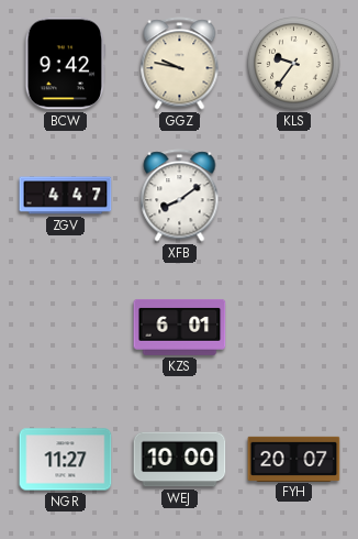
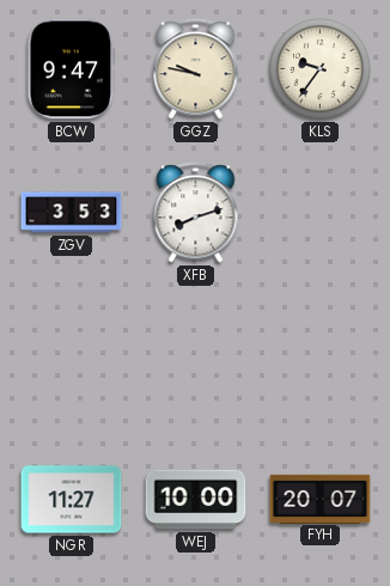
BCW: 9:42 -> 9:47 (72, 69)
ZGV: 4:47 -> 3:53 (72, 213)
XFB: 8:09 -> 8:12 (196, 213)
KZS: 6:01 -> none (180, 327)
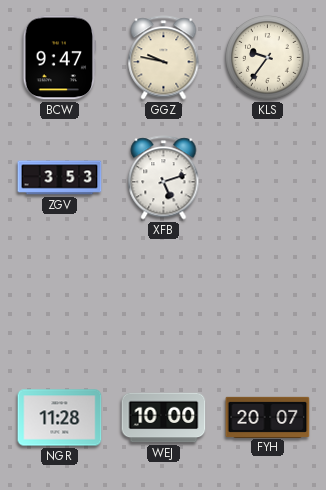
XFB: 8:12 -> 5:12 (164, 178)
NGR: 11:27 -> 11:28 (60, 418)
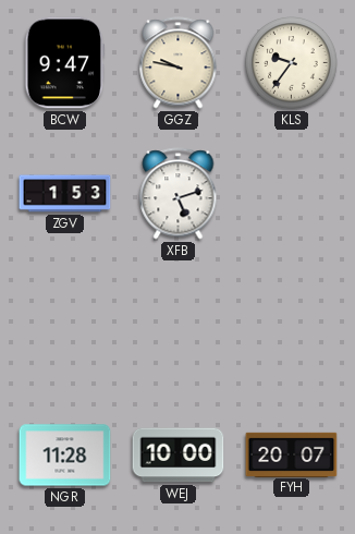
ZGV: 3:53 -> 1:53 (65, 194)
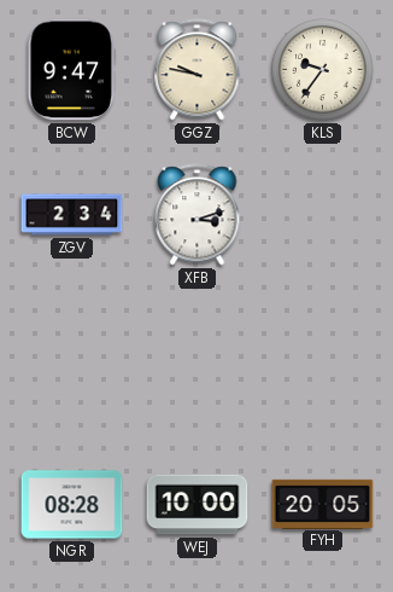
ZGV: 1:53 -> 2:34 (72, 215)
XFB: 5:12 -> 3:12 (198, 215)
NGR: 11:28 -> 08:28 (72, 505)
FYH: 20:07 -> 20:05 (323, 504)
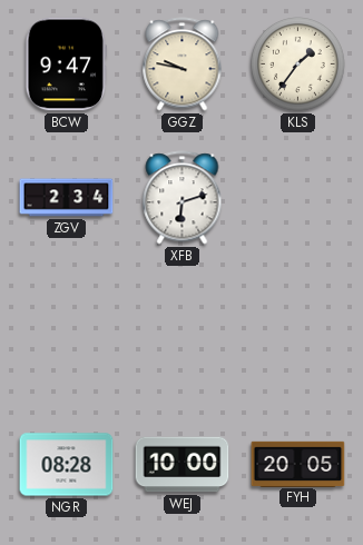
KLS: 9:36 -> 1:36 (298, 65)
XFB: 3:12 -> 6:12 (183, 198)
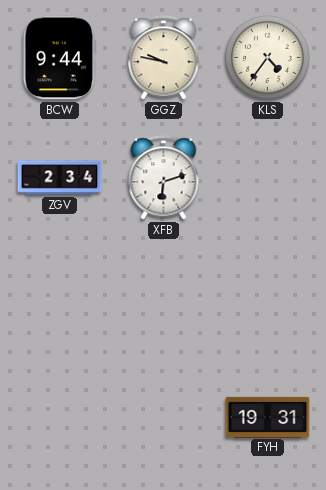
BCW: 9:47 -> 9:44 (60, 58)
KLS: 1:36 -> 4:36 (268, 58)
NGR: 08:28 -> none (67, 465)
WEJ: 10:00 -> none (183, 465)
FYH: 20:05 -> 19:31 (268, 417)
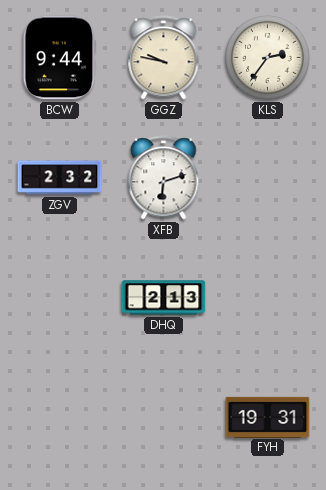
KLS: 4:36 -> 2:36 (268, 58)
ZGV: 2:34 -> 2:32 (60, 178)
DHQ: none -> 2:13 (164, 298)
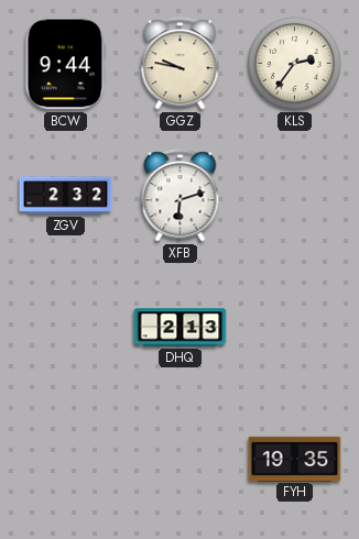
FYH: 19:31 -> 19:35 (295, 459)
